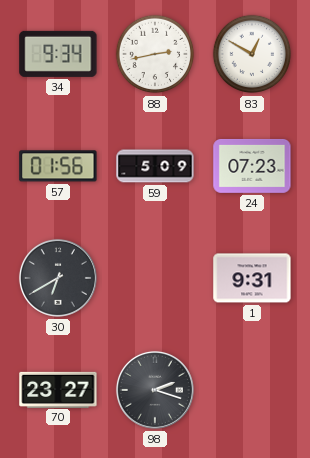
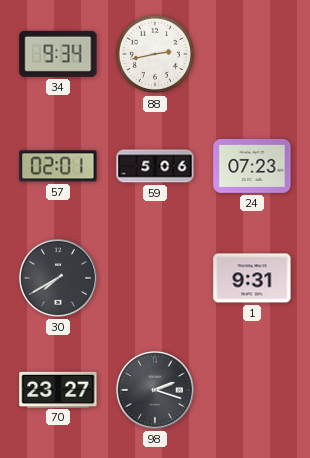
83: 12:50 -> none (252, 54)
57: 01:56 -> 02:01 (58, 166)
59: 5:09 -> 5:06 (155, 166)
30: 6:40 -> 7:40 (58, 278)
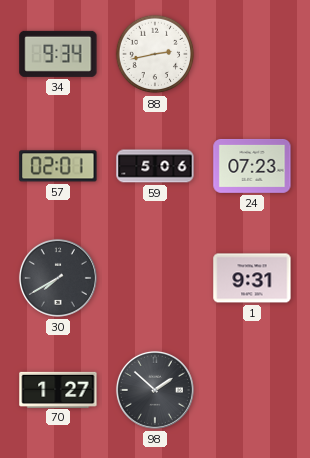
70: 23:27 -> 1:27 (58, 389)
98: 2:18 -> 1:52 (155, 390)
